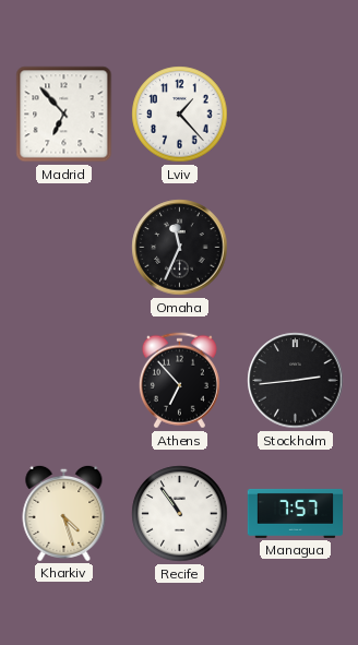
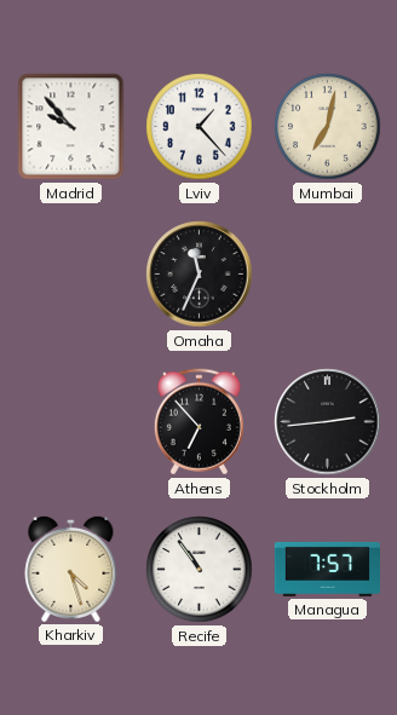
Madrid: 6:53 -> 9:53 (71, 127)
Mumbai: none -> 7:02 (328, 127)
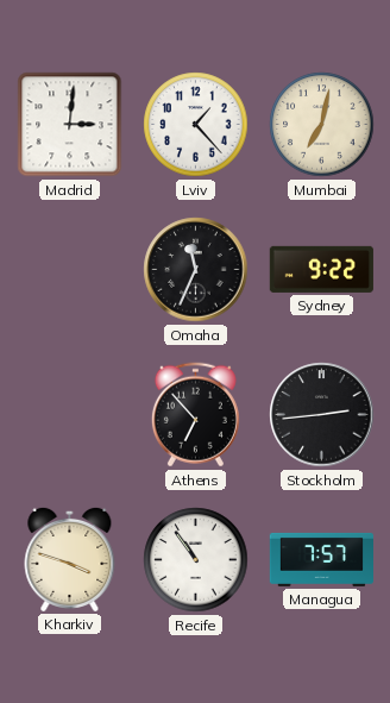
Madrid: 9:53 -> 3:01 (70, 125)
Sydney: none -> 9:22 (321, 269)
Kharkiv: 4:27 -> 3:48 (70, 559)
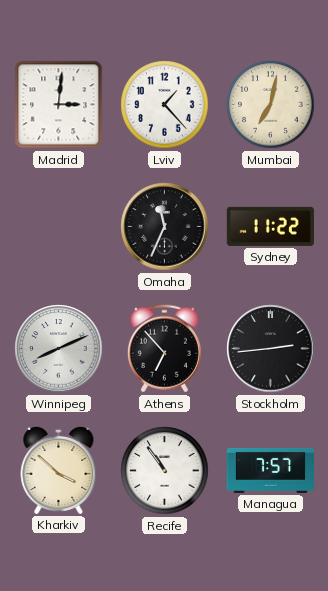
Sydney: 9:22 -> 11:22 (270, 226)
Winnipeg: none -> 8:11 (59, 349)
Kharkiv: 3:48 -> 3:52 (59, 470)
